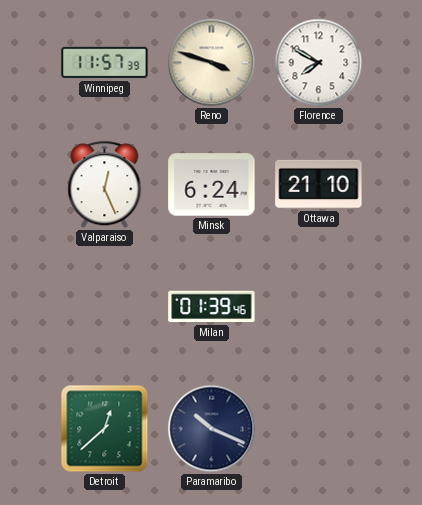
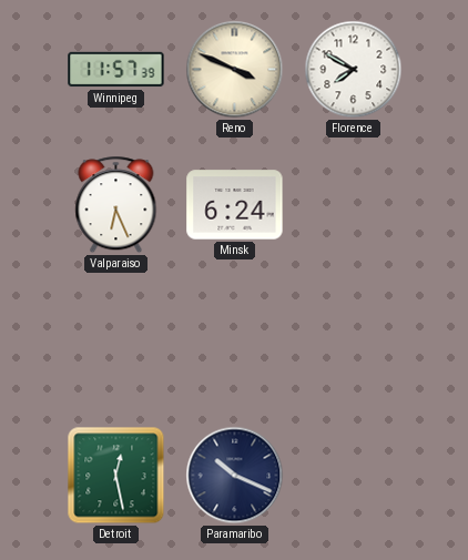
Reno: 3:48 -> 3:49 (235, 70)
Valparaiso: 12:26 -> 6:26 (116, 205)
Ottawa: 21:10 -> none (319, 184)
Milan: 01:39 -> none (212, 307)
Detroit: 12:38 -> 12:28 (116, 476)
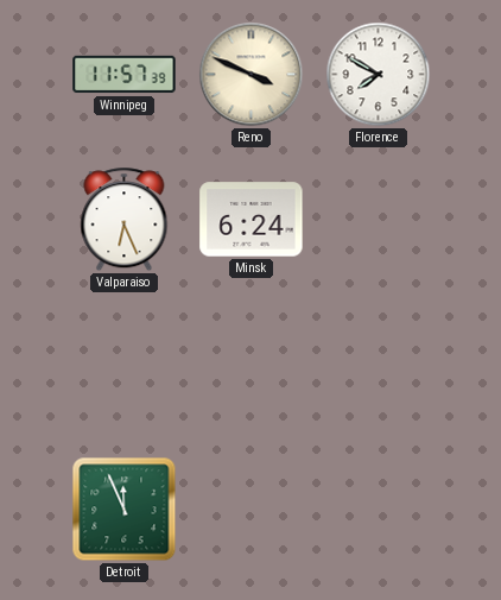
Detroit: 12:28 -> 11:56 (125, 510)
Paramaribo: 10:19 -> none (235, 476)
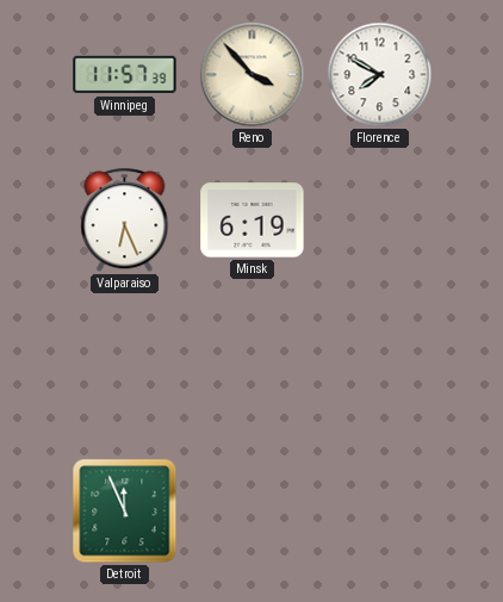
Reno: 3:49 -> 3:53 (253, 75)
Minsk: 6:24 -> 6:19 (253, 221)
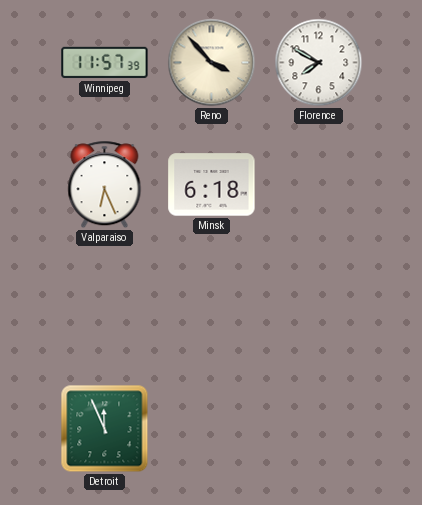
Minsk: 6:19 -> 6:18 (212, 185)
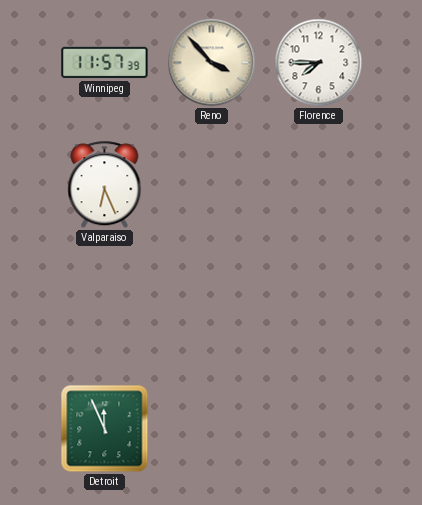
Florence: 7:50 -> 7:45 (319, 63)
Minsk: 6:18 -> none (212, 185)
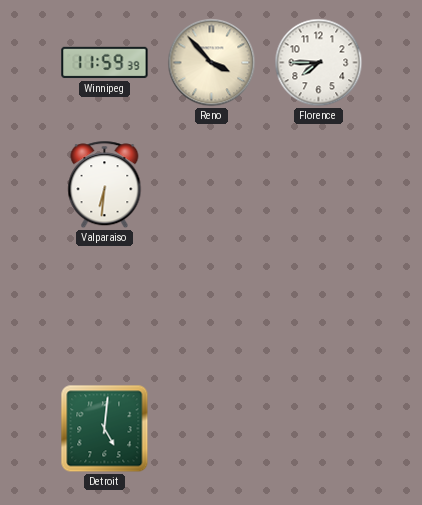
Winnipeg: 11:57 -> 11:59 (105, 63)
Valparaiso: 6:26 -> 6:31 (105, 185)
Detroit: 11:56 -> 5:01 (105, 429)
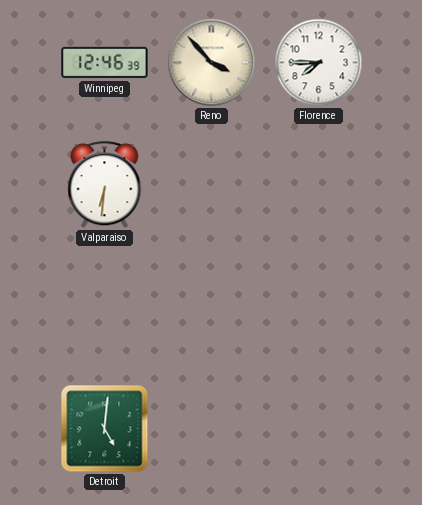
Winnipeg: 11:59 -> 12:46 (105, 63)
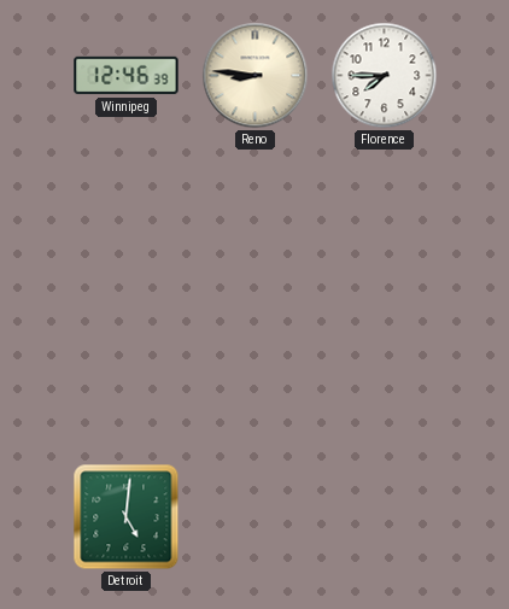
Reno: 3:53 -> 8:46 (256, 76)
Valparaiso: 6:31 -> none (105, 185)
